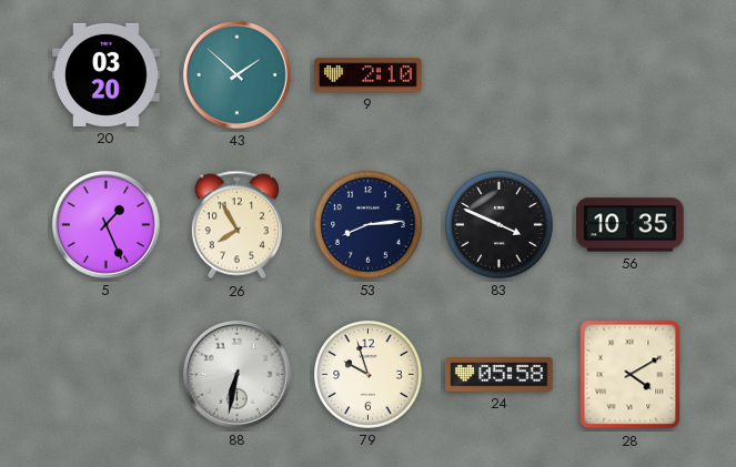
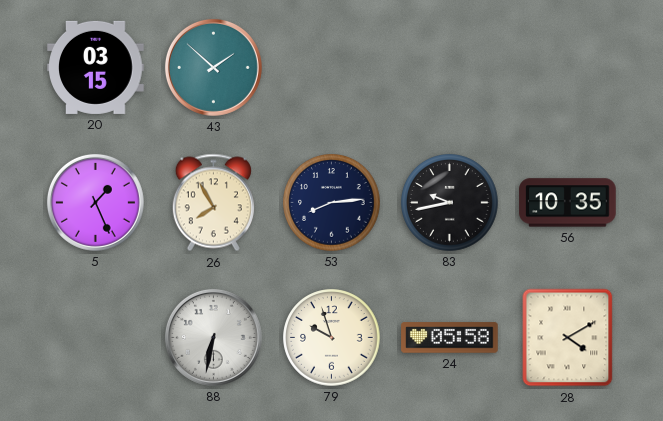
20: 03:20 -> 03:15 (96, 67)
9: 2:10 -> none (369, 75)
83: 3:49 -> 9:43 (450, 203)
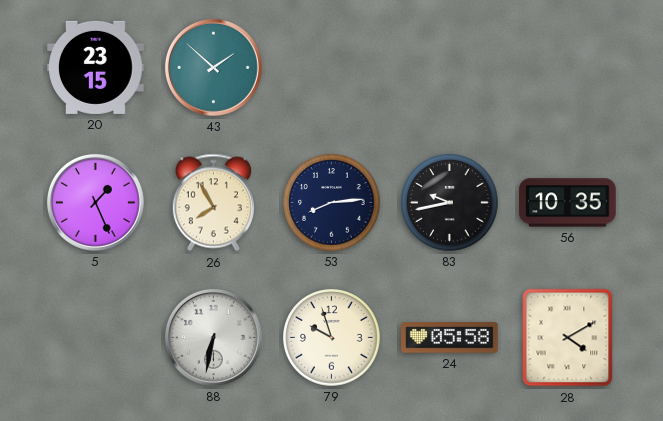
20: 03:15 -> 23:15 (96, 67)
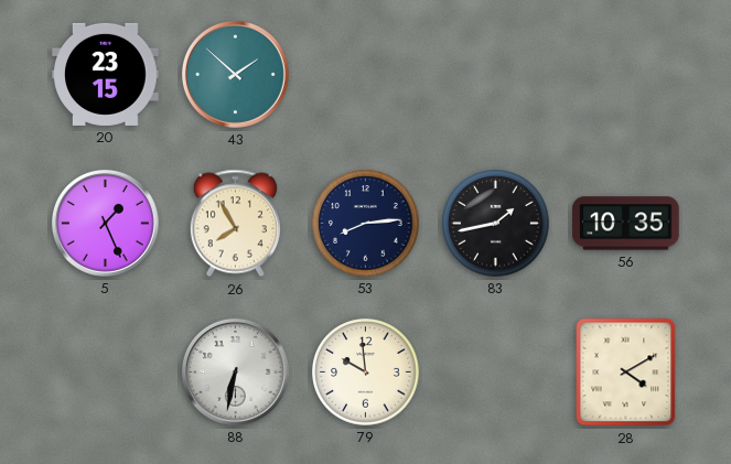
83: 9:43 -> 1:43 (496, 224)
79: 9:57 -> 9:59 (366, 373)
24: 05:58 -> none (450, 338)
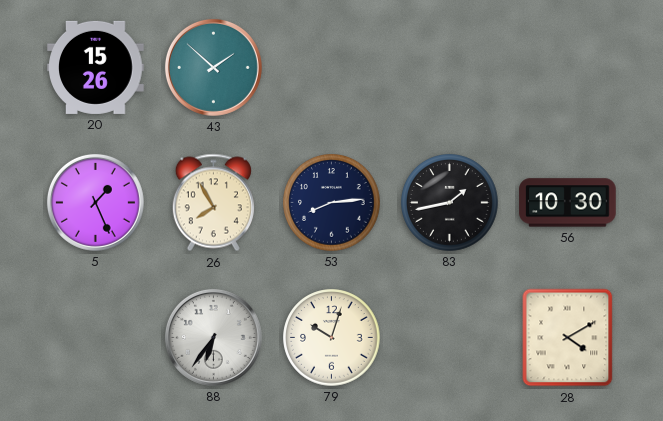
20: 23:15 -> 15:26 (96, 67)
56: 10:35 -> 10:30 (568, 203)
88: 6:32 -> 6:36 (213, 337)
79: 9:59 -> 10:03 (332, 338)
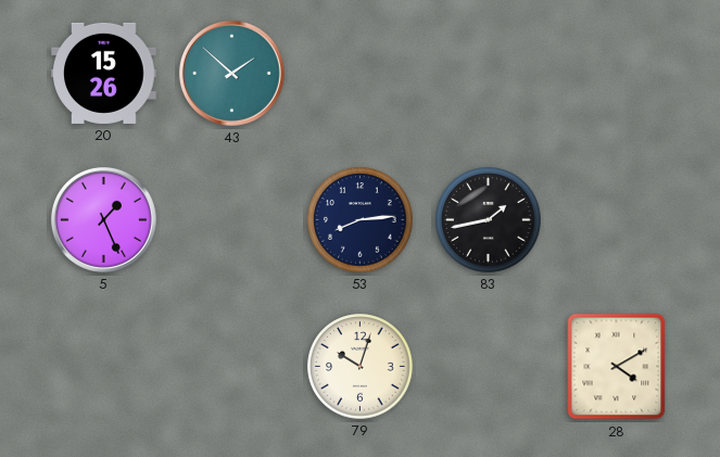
26: 7:55 -> none (213, 203)
56: 10:30 -> none (568, 203)
88: 6:36 -> none (213, 337)
